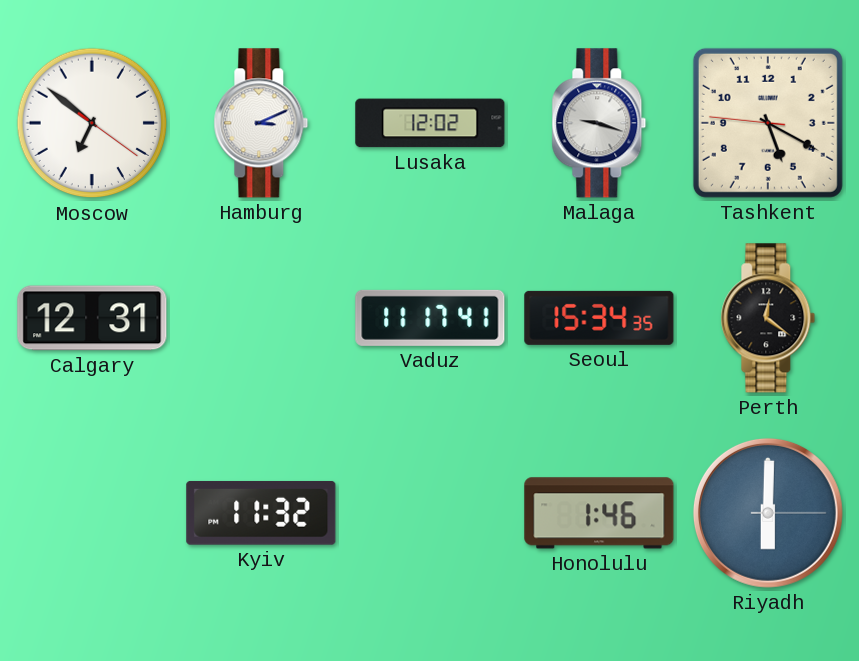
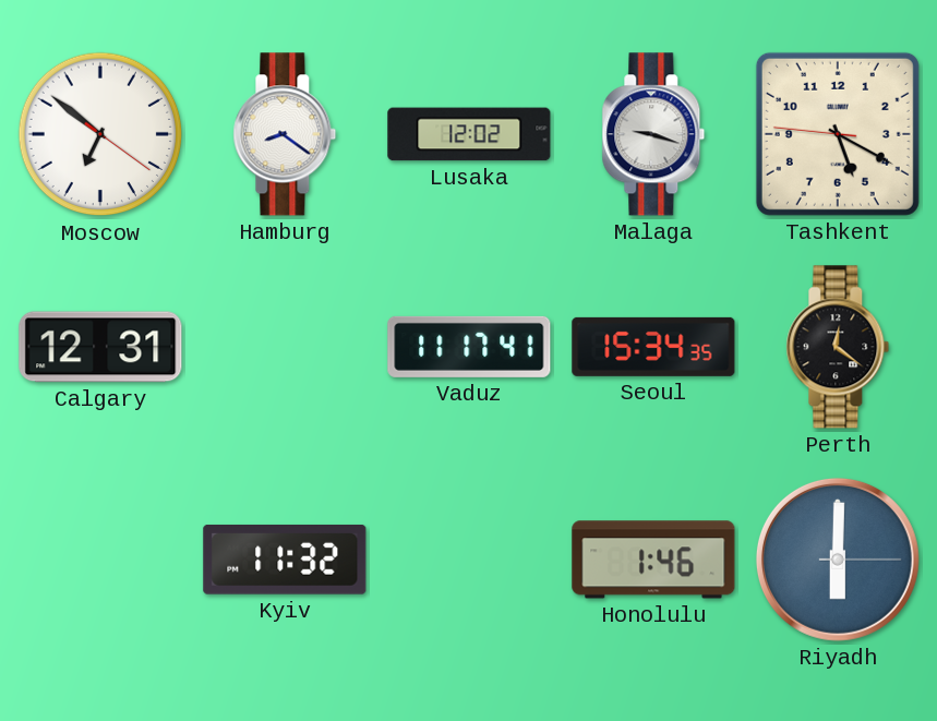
Hamburg: 3:11 -> 8:21 (285, 134)
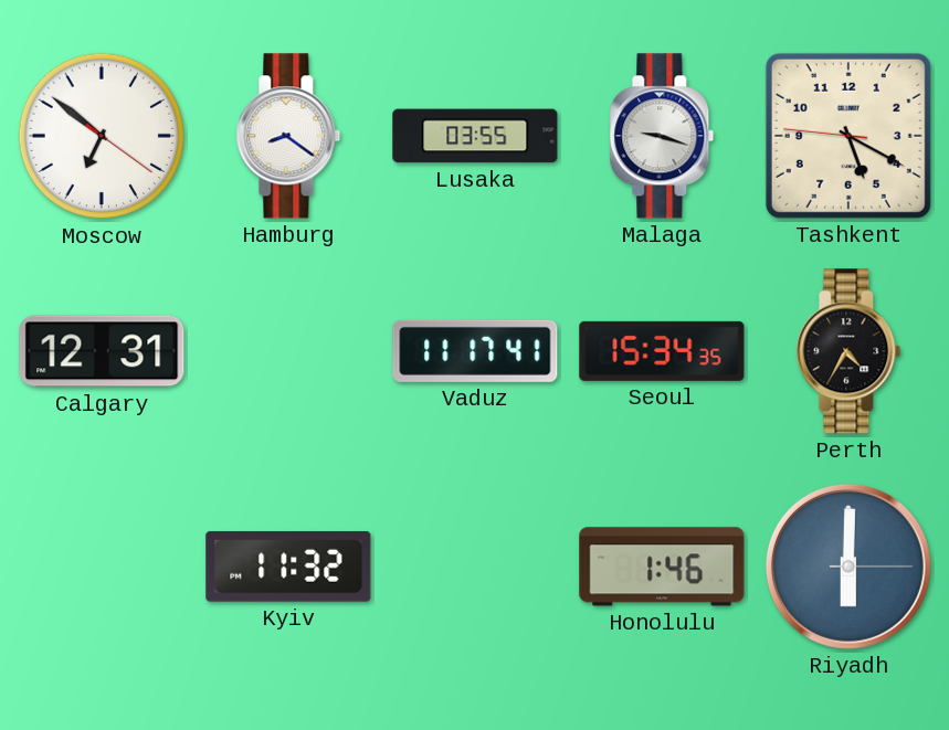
Lusaka: 12:02 -> 03:55 (475, 136)
Perth: 12:21 -> 4:35 (848, 351)
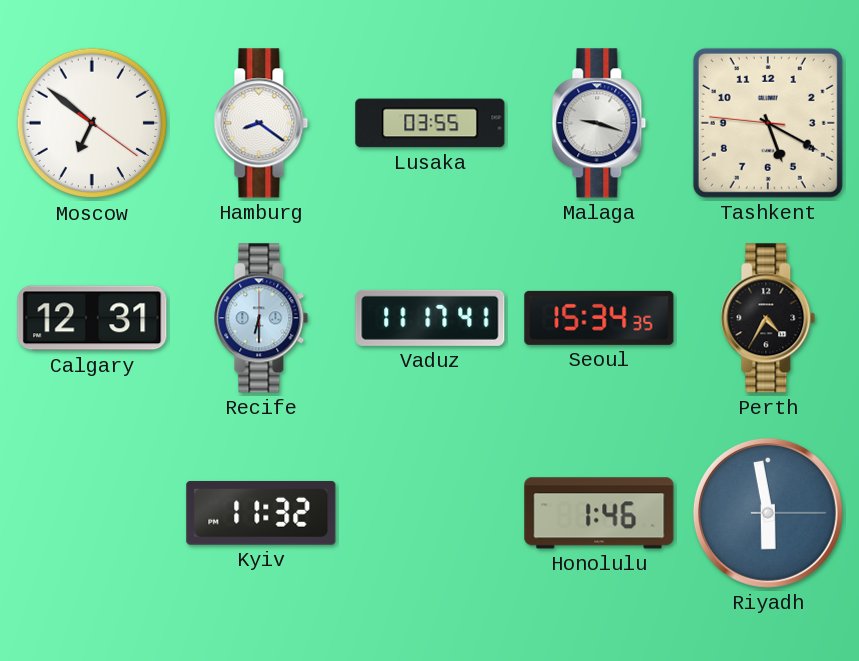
Recife: none -> 6:30 (261, 318)
Riyadh: 6:00 -> 5:58 (768, 513)
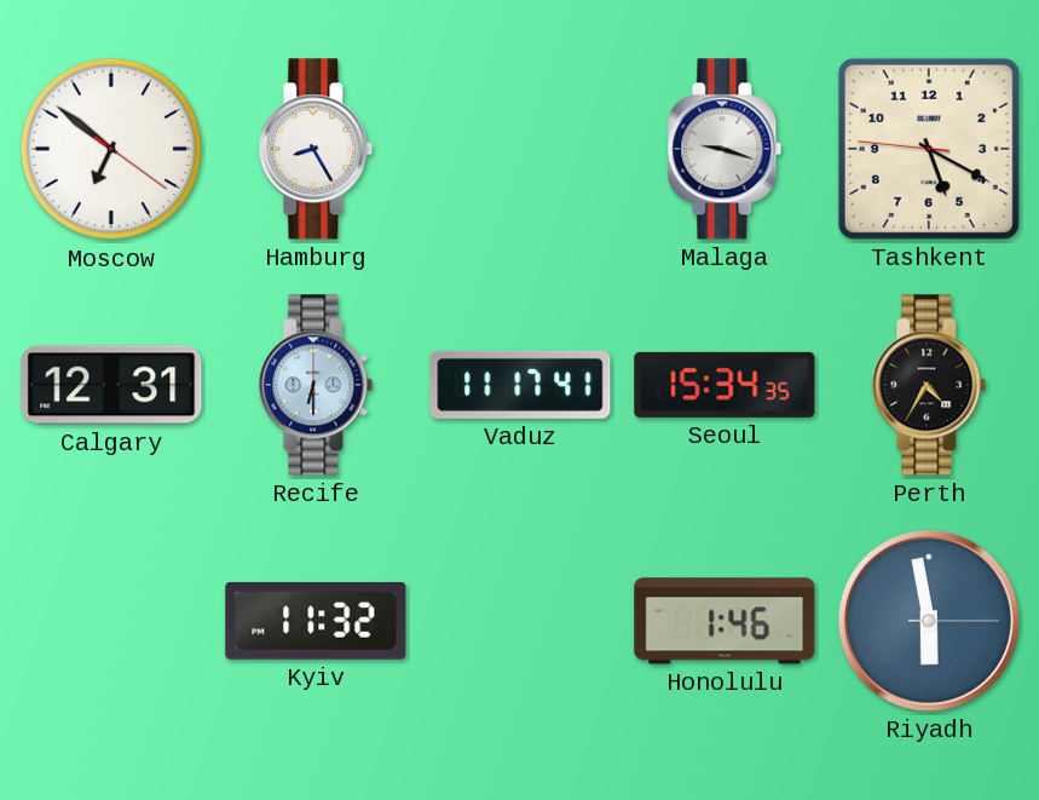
Hamburg: 8:21 -> 8:25 (316, 149)
Lusaka: 03:55 -> none (430, 123)
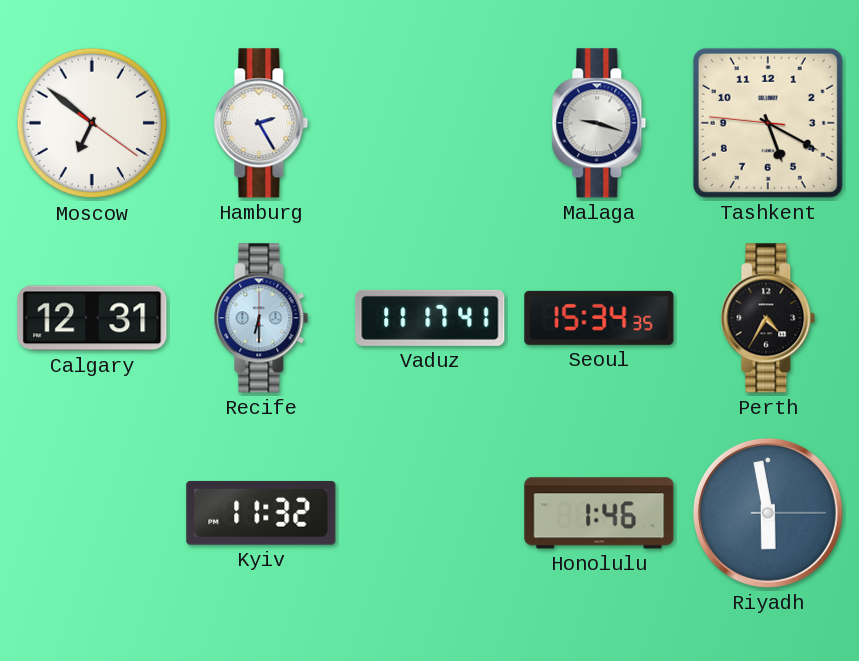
Hamburg: 8:25 -> 2:25 (261, 123)
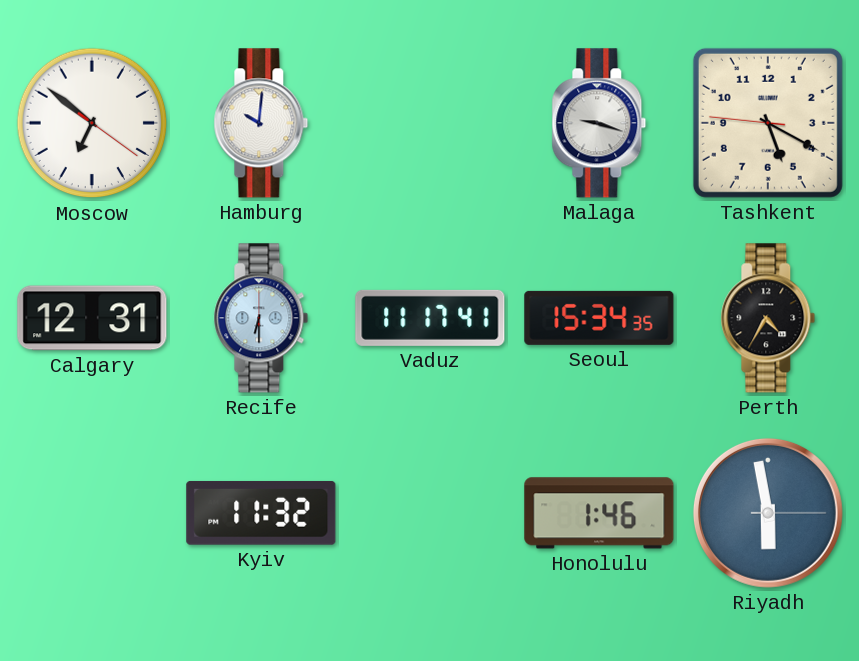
Hamburg: 2:25 -> 10:01 (261, 123)
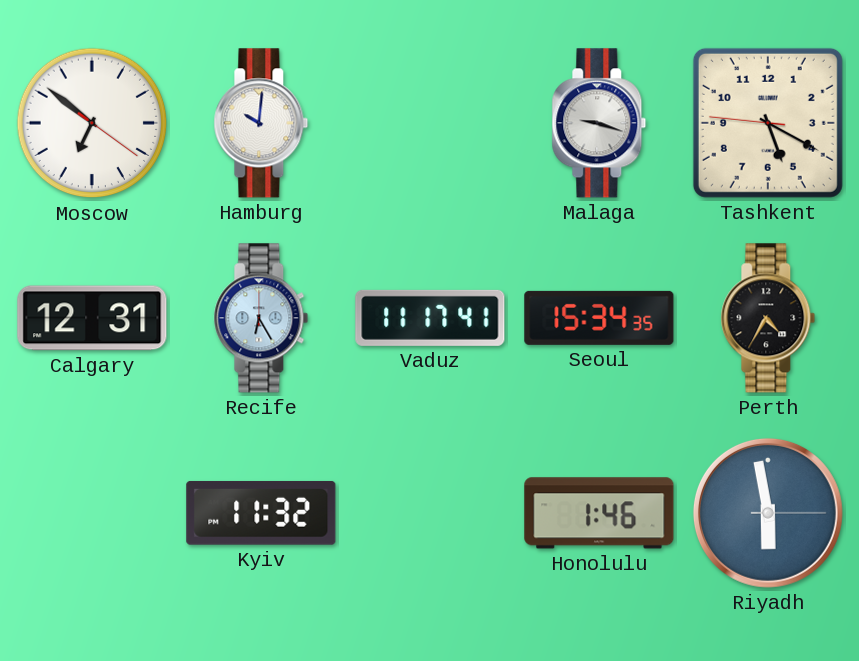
Recife: 6:30 -> 6:25 (261, 318)
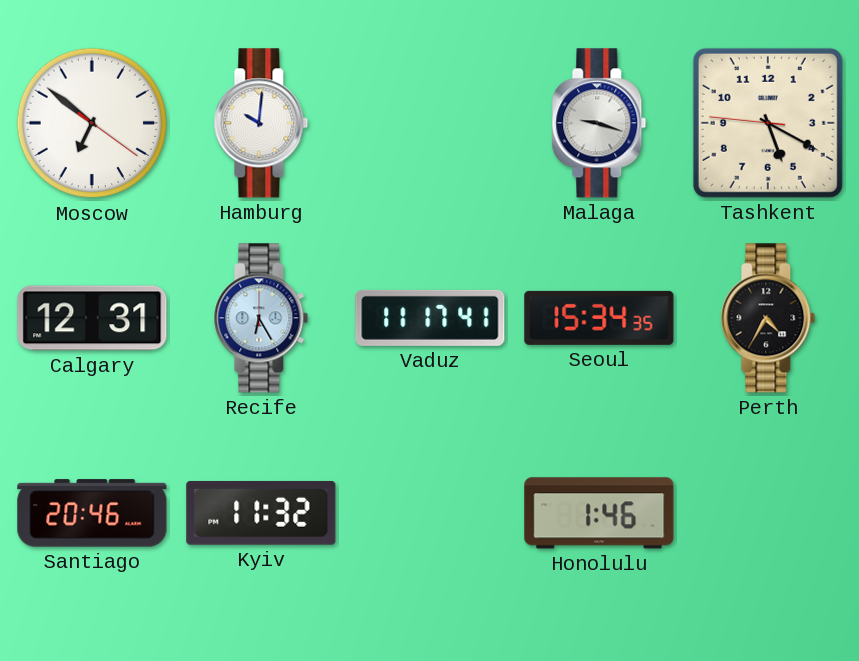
Santiago: none -> 20:46 (92, 513)
Riyadh: 5:58 -> none (768, 513)
